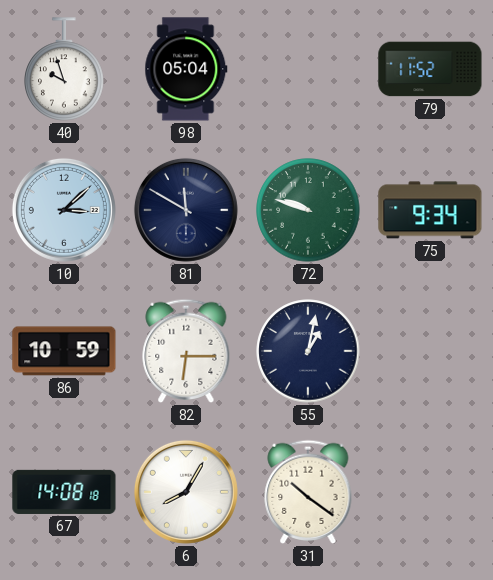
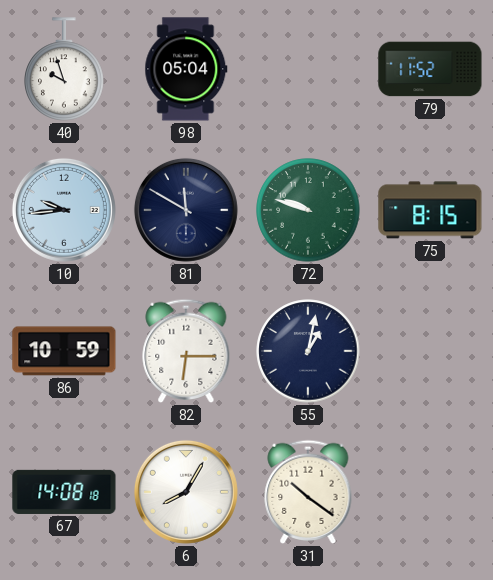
10: 3:08 -> 9:44 (64, 210)
75: 9:34 -> 8:15 (430, 210)
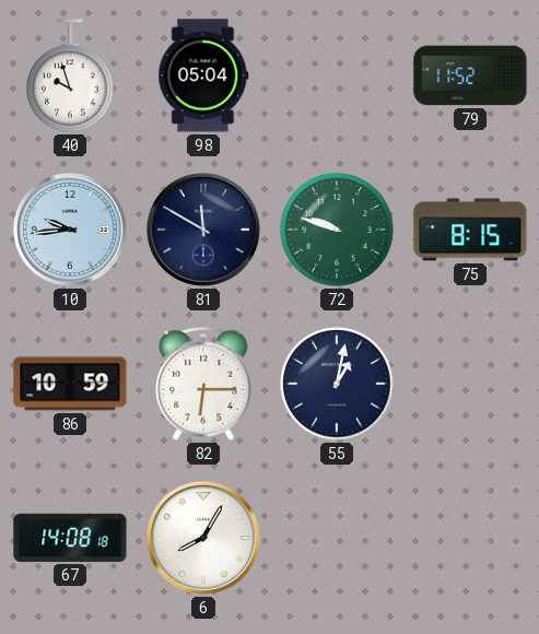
31: 10:21 -> none (308, 492)
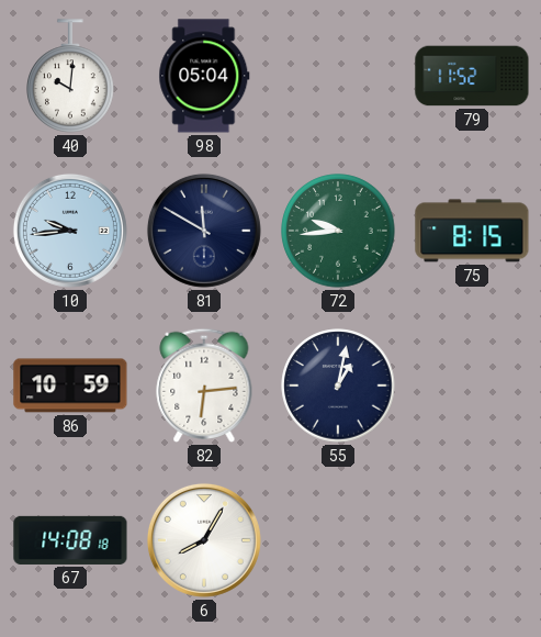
40: 9:57 -> 10:01 (70, 76)
72: 9:48 -> 9:44 (338, 231)
82: 6:15 -> 6:14 (204, 385)
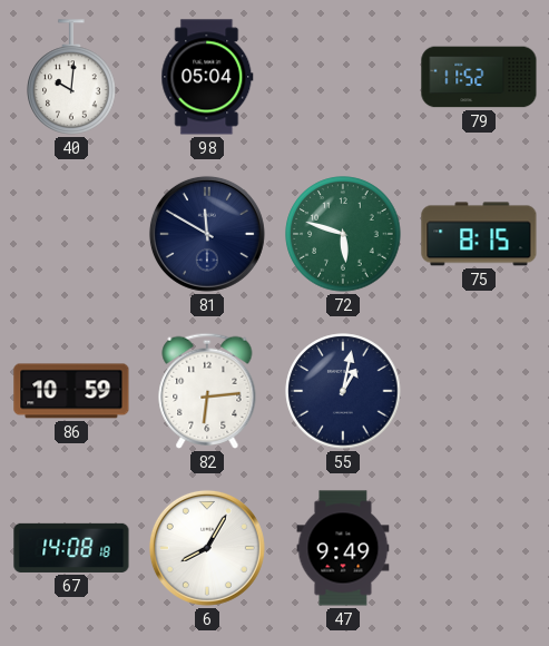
10: 9:44 -> none (70, 231)
72: 9:44 -> 5:48 (343, 234)
47: none -> 9:49 (343, 548)
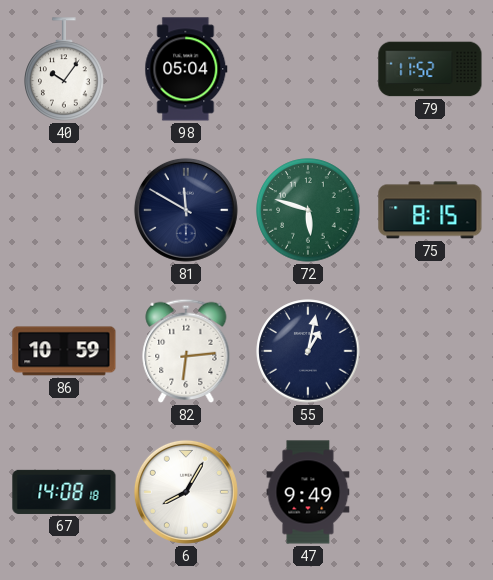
40: 10:01 -> 10:06 (64, 69)
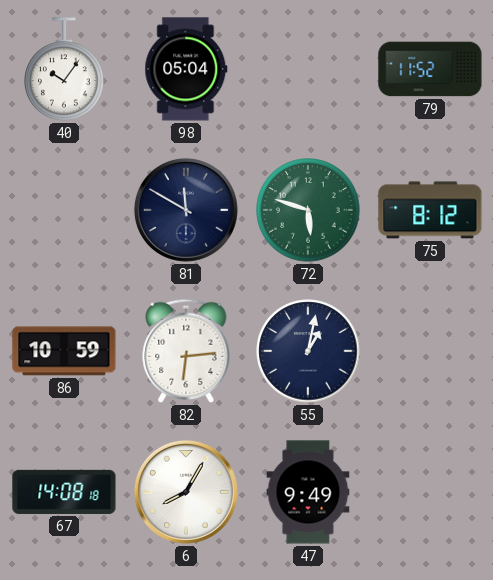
75: 8:15 -> 8:12 (430, 210)
